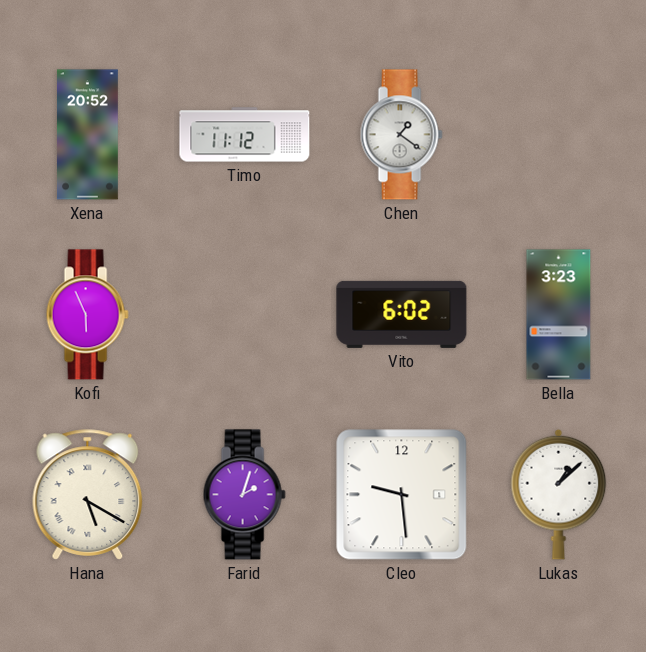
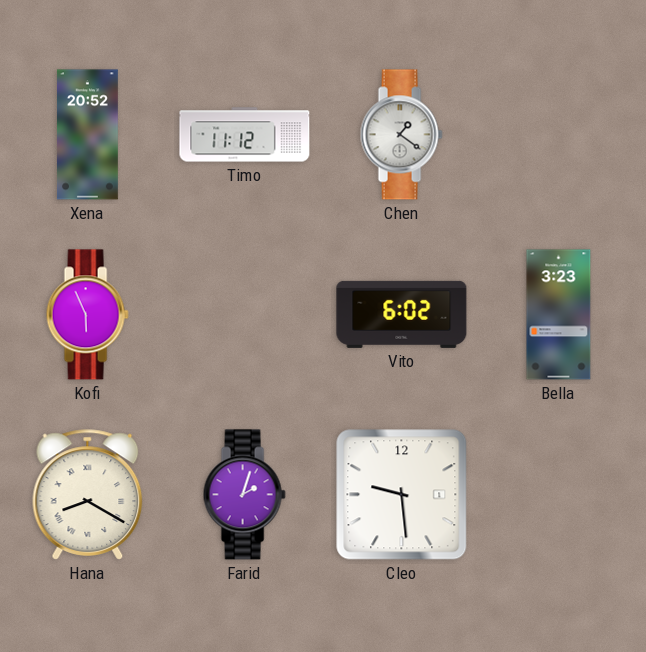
Hana: 5:20 -> 8:20 (88, 495)
Lukas: 1:08 -> none (559, 494)
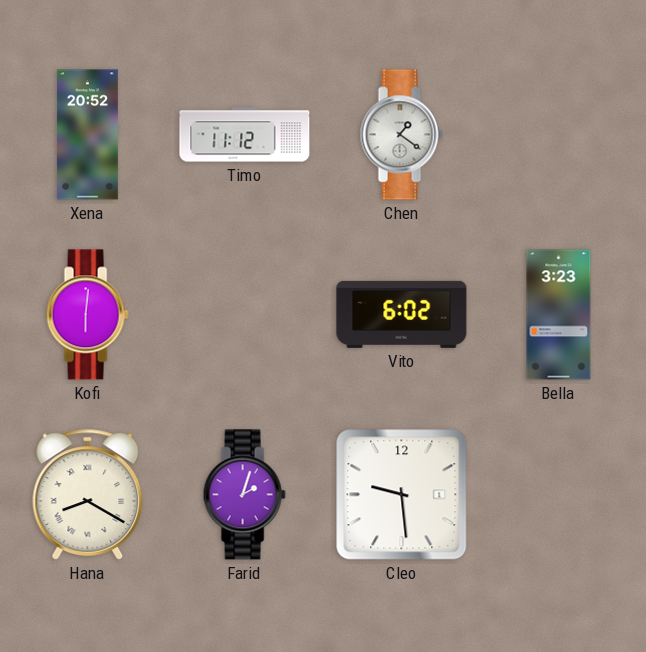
Kofi: 5:56 -> 6:01 (87, 315)
